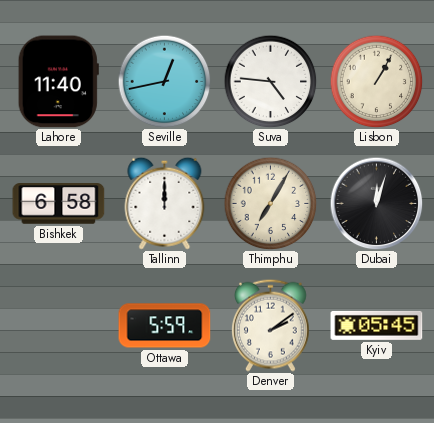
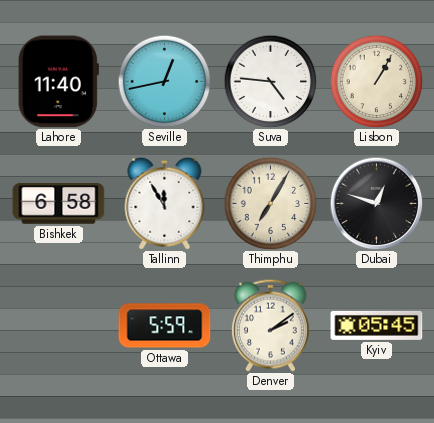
Tallinn: 12:00 -> 11:55 (165, 203)
Dubai: 12:03 -> 12:48 (376, 203)
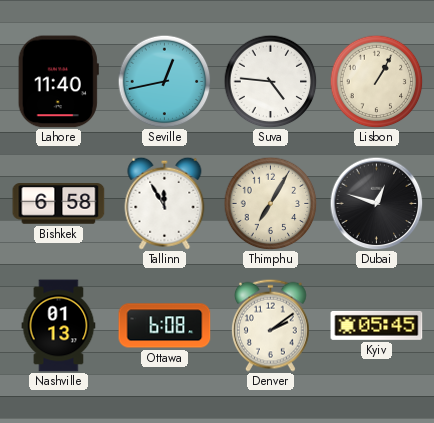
Nashville: none -> 01:13 (59, 326)
Ottawa: 5:59 -> 6:08 (165, 326)
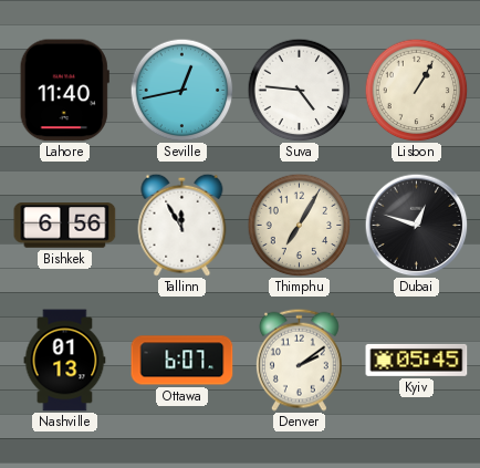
Bishkek: 6:58 -> 6:56 (65, 226)
Ottawa: 6:08 -> 6:07 (182, 361)
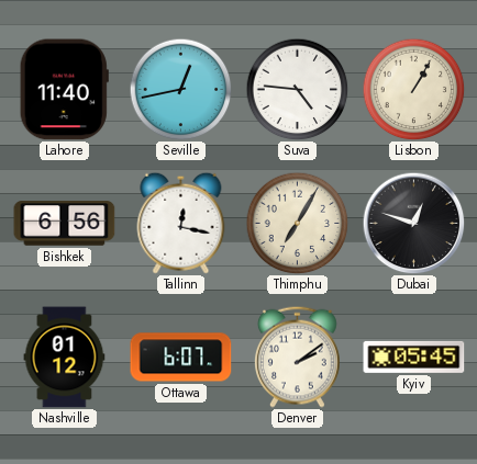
Tallinn: 11:55 -> 12:17 (181, 223)
Nashville: 01:13 -> 01:12 (65, 358)
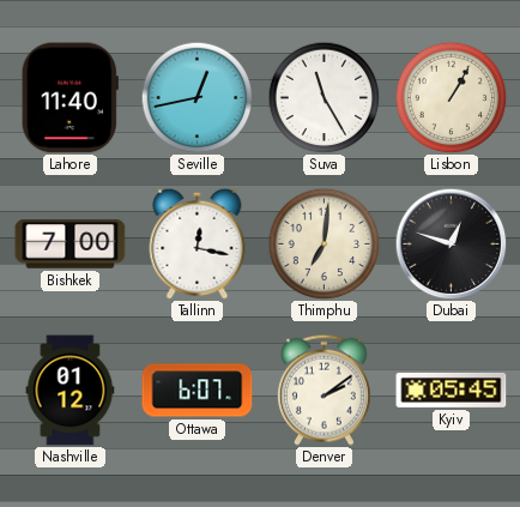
Suva: 4:46 -> 11:25 (324, 97)
Bishkek: 6:56 -> 7:00 (71, 245)
Thimphu: 7:05 -> 7:01 (324, 243)
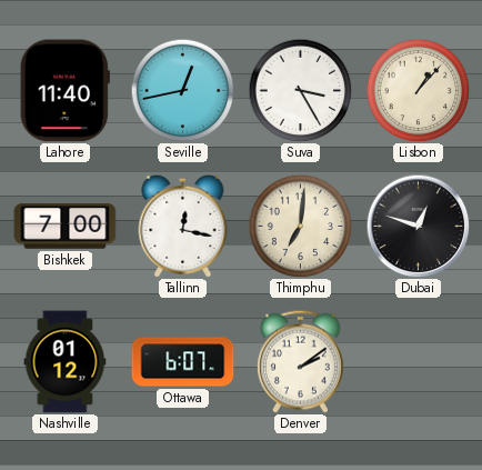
Suva: 11:25 -> 3:25 (300, 90)
Lisbon: 1:05 -> 1:07 (418, 90)
Kyiv: 05:45 -> none (452, 390)
